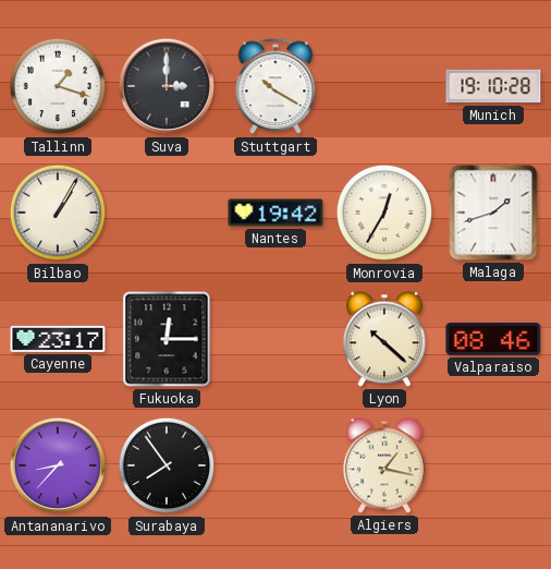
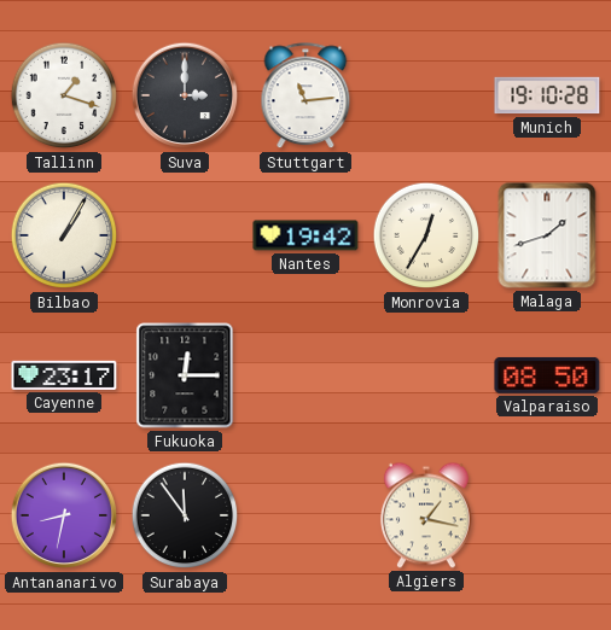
Stuttgart: 10:20 -> 11:14 (305, 97)
Lyon: 10:22 -> none (384, 339)
Valparaiso: 08:46 -> 08:50 (547, 375)
Antananarivo: 8:37 -> 8:32 (64, 515)
Surabaya: 7:54 -> 11:54 (185, 515)
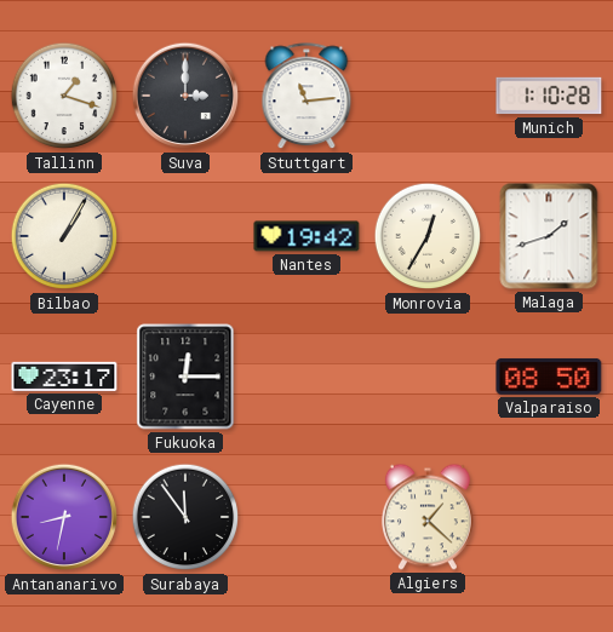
Munich: 19:10 -> 1:10 (549, 96)
Algiers: 1:17 -> 1:22 (428, 517)
